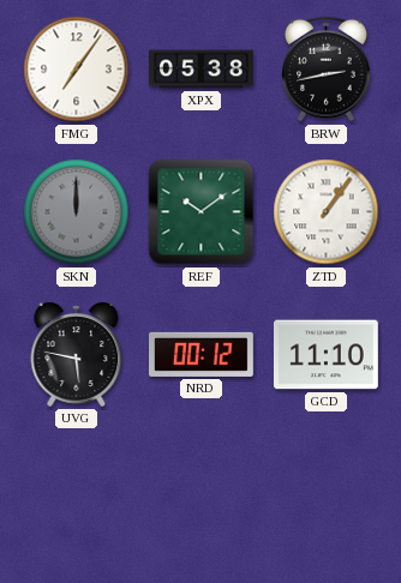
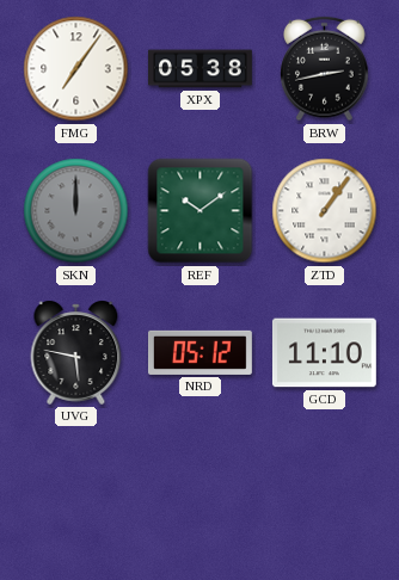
NRD: 00:12 -> 05:12 (201, 352)
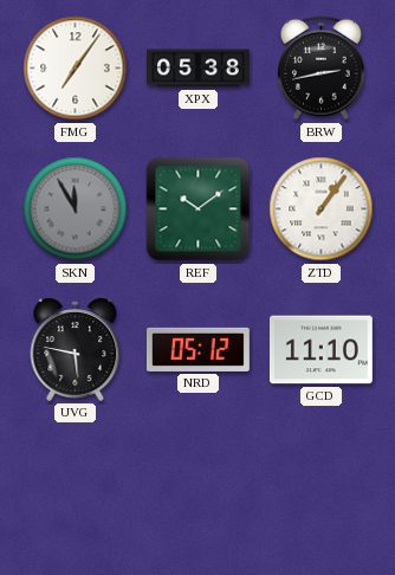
SKN: 12:00 -> 11:55 (76, 209)
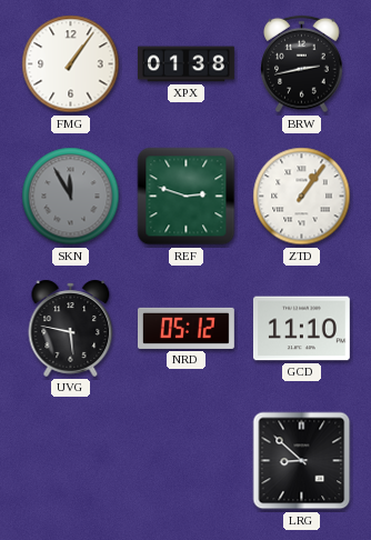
FMG: 7:06 -> 1:06 (71, 64)
XPX: 05:38 -> 01:38 (187, 64)
REF: 10:09 -> 2:48 (187, 197)
LRG: none -> 8:52 (302, 461)
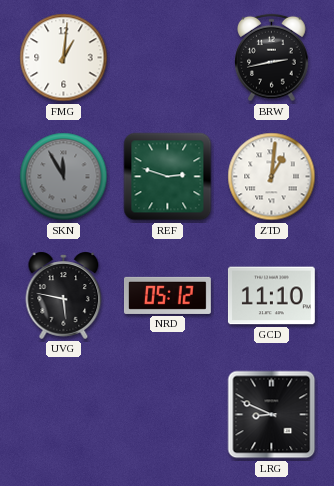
FMG: 1:06 -> 1:01 (64, 58)
XPX: 01:38 -> none (187, 64)
ZTD: 1:06 -> 1:01 (272, 177)
LRG: 8:52 -> 8:49 (272, 415)
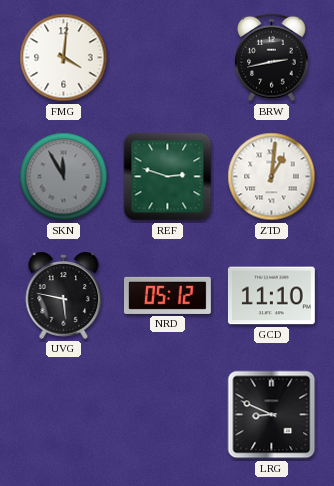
FMG: 1:01 -> 4:01 (64, 58)
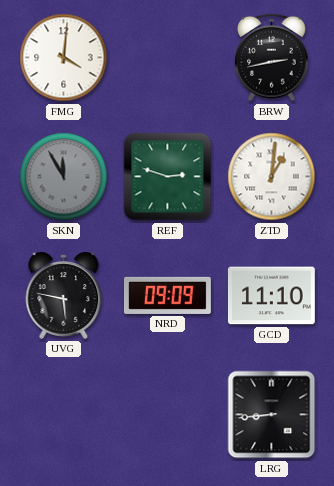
NRD: 05:12 -> 09:09 (168, 295)
LRG: 8:49 -> 8:44 (272, 415)
